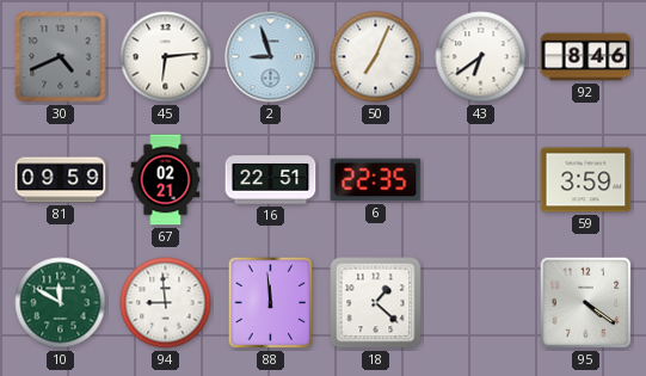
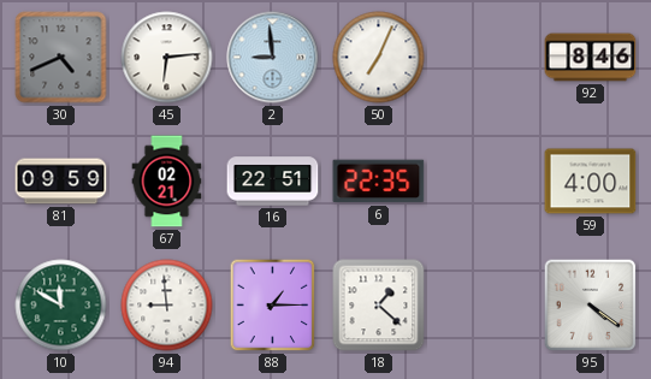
2: 8:57 -> 8:59 (273, 58)
43: 6:39 -> none (481, 57)
59: 3:59 -> 4:00 (591, 182)
88: 11:59 -> 1:15 (273, 306)
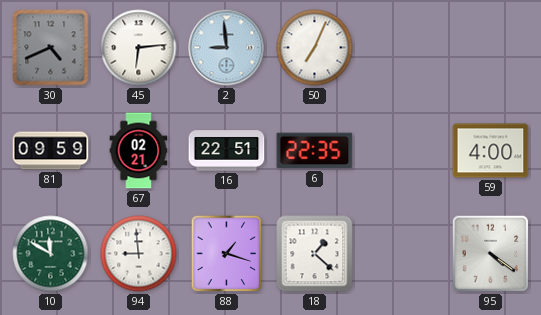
92: 8:46 -> none (591, 58)
88: 1:15 -> 1:18 (227, 254)
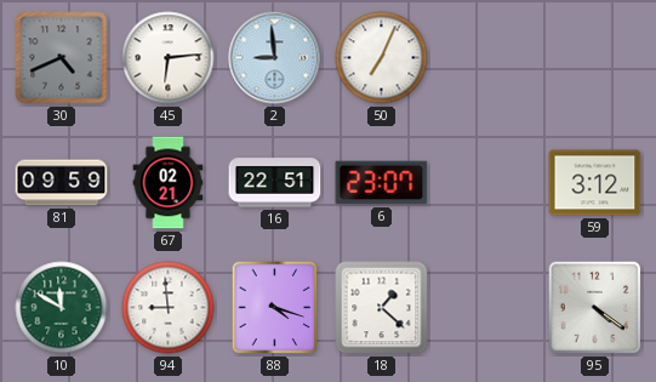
6: 22:35 -> 23:07 (382, 183)
59: 4:00 -> 3:12 (595, 183)
88: 1:18 -> 4:18 (275, 308)
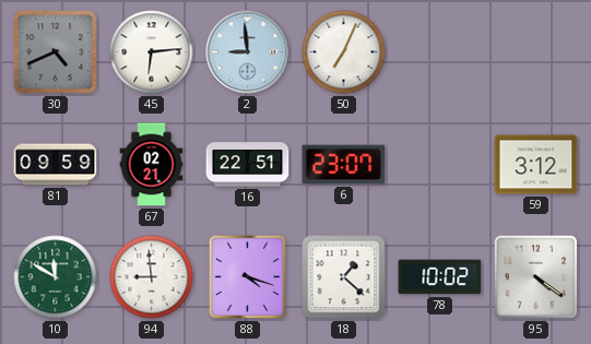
78: none -> 10:02 (440, 277)
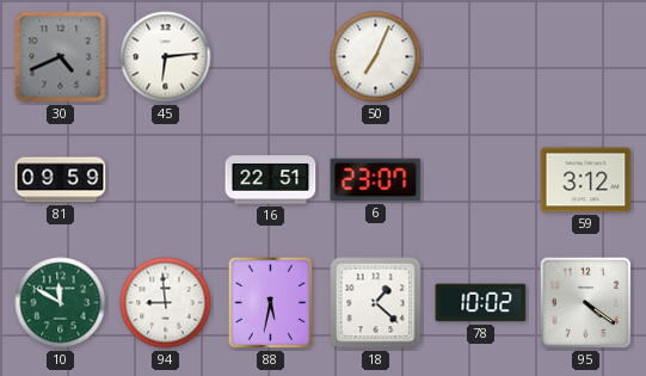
2: 8:59 -> none (248, 52)
67: 02:21 -> none (152, 165)
88: 4:18 -> 5:32 (271, 303)
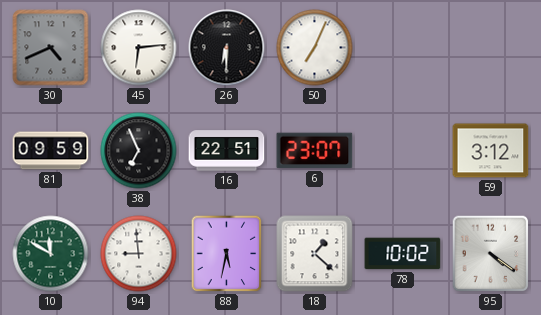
26: none -> 6:30 (227, 48)
38: none -> 6:56 (139, 151)
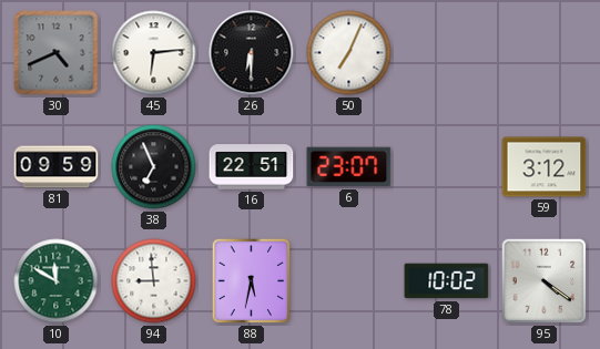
18: 1:22 -> none (315, 254)
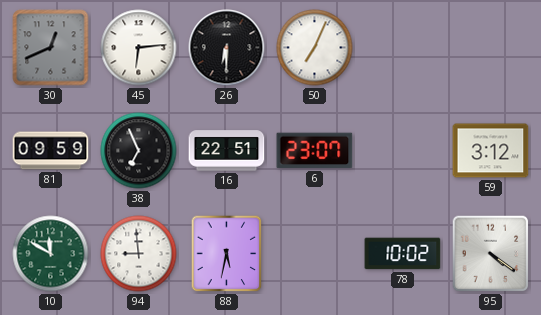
30: 4:41 -> 12:41 (51, 48)
